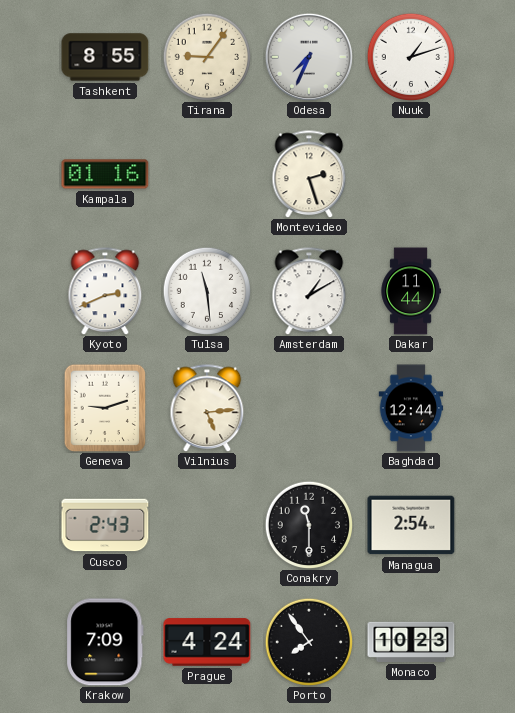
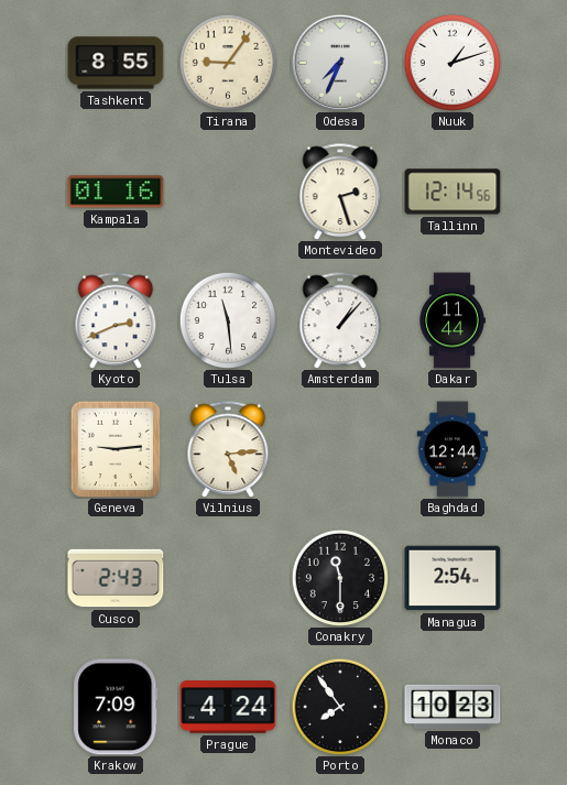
Tallinn: none -> 12:14 (452, 192)
Amsterdam: 1:10 -> 1:07 (340, 320)
Geneva: 9:12 -> 9:14 (116, 449)
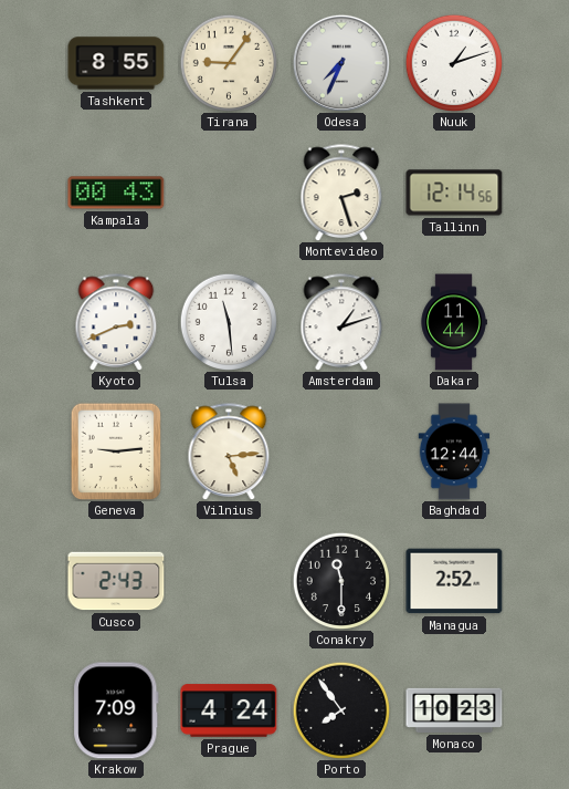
Kampala: 01:16 -> 00:43 (116, 193)
Amsterdam: 1:07 -> 1:12 (341, 322)
Managua: 2:54 -> 2:52 (454, 581)
